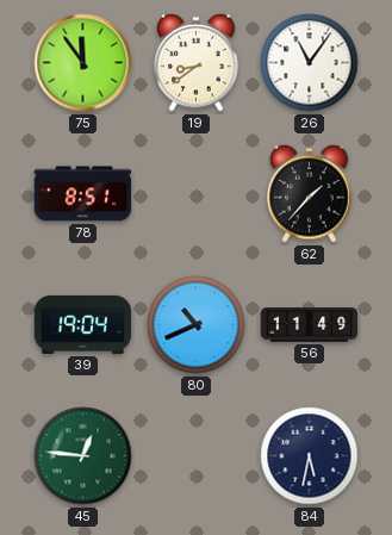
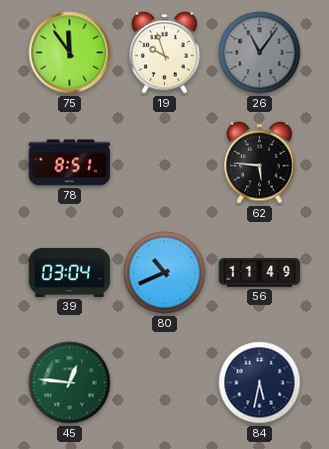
19: 8:39 -> 9:57 (165, 52)
26 dial: white -> grey (260, 53)
62: 1:37 -> 5:46 (260, 162)
39: 19:04 -> 03:04 (70, 272)
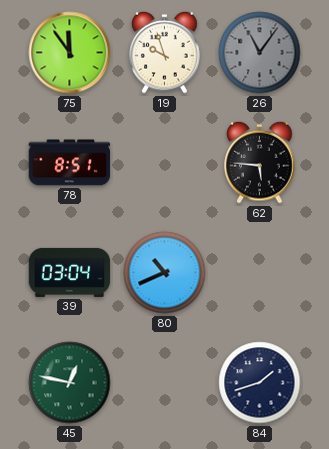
56: 11:49 -> none (260, 273)
45: 12:46 -> 12:47 (70, 383)
84: 5:32 -> 1:42 (260, 383)
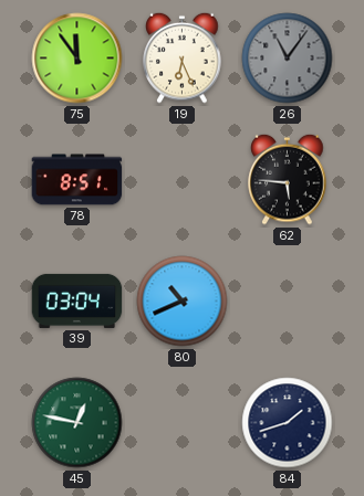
19: 9:57 -> 6:26 (183, 57)
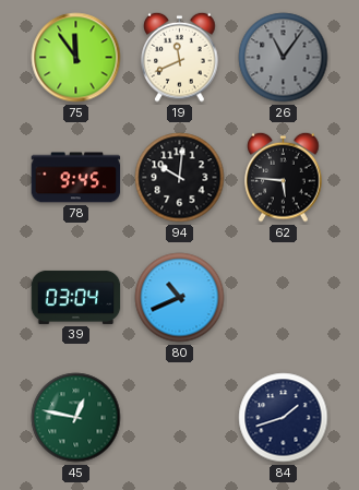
19: 6:26 -> 11:41 (180, 57)
78: 8:51 -> 9:45 (76, 178)
94: none -> 10:01 (180, 178)
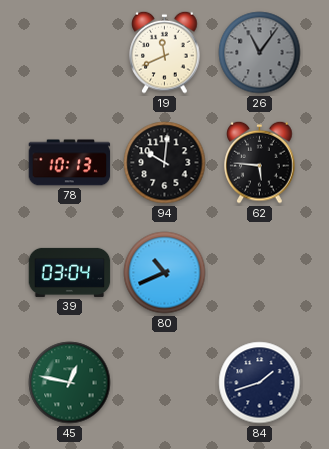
75: 11:54 -> none (76, 58)
78: 9:45 -> 10:13 (70, 163)
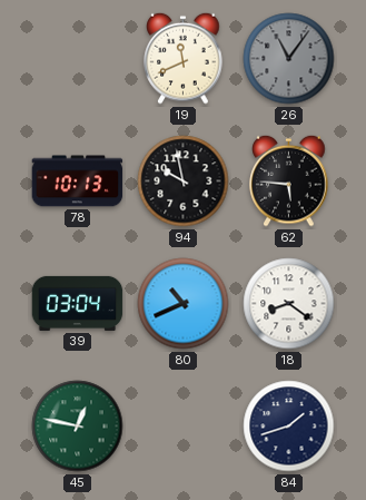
94: 10:01 -> 9:58 (184, 182)
18: none -> 8:21 (289, 304)
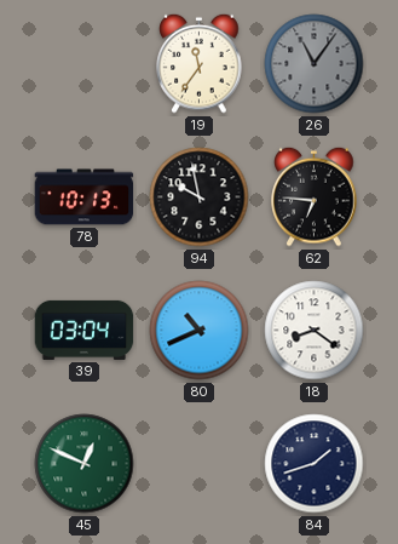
19: 11:41 -> 11:36 (200, 63)
62: 5:46 -> 6:46 (315, 196)
45: 12:47 -> 12:49 (85, 464)
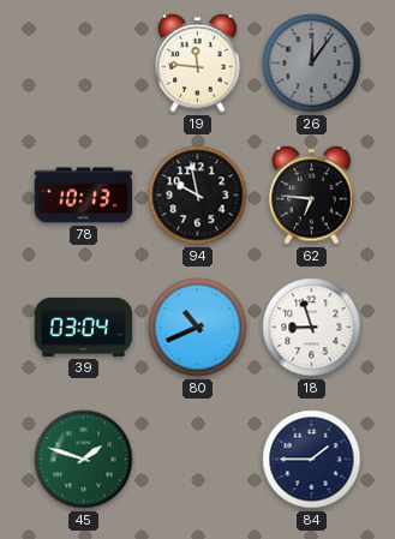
19: 11:36 -> 11:46 (198, 62)
26: 11:06 -> 12:06 (312, 64)
18: 8:21 -> 8:57 (312, 328)
45: 12:49 -> 1:48 (84, 460)
84: 1:42 -> 1:45 (312, 460)
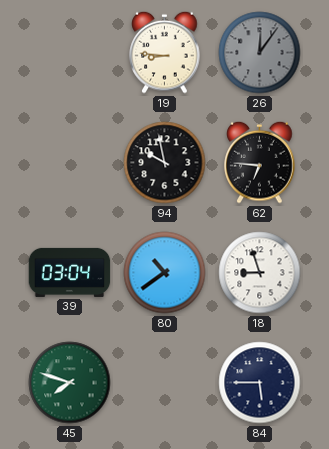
19: 11:46 -> 8:46 (165, 52)
78: 10:13 -> none (84, 196)
80: 10:41 -> 10:39 (165, 273)
45: 1:48 -> 7:48 (70, 383)
84: 1:45 -> 5:45 (260, 383)
